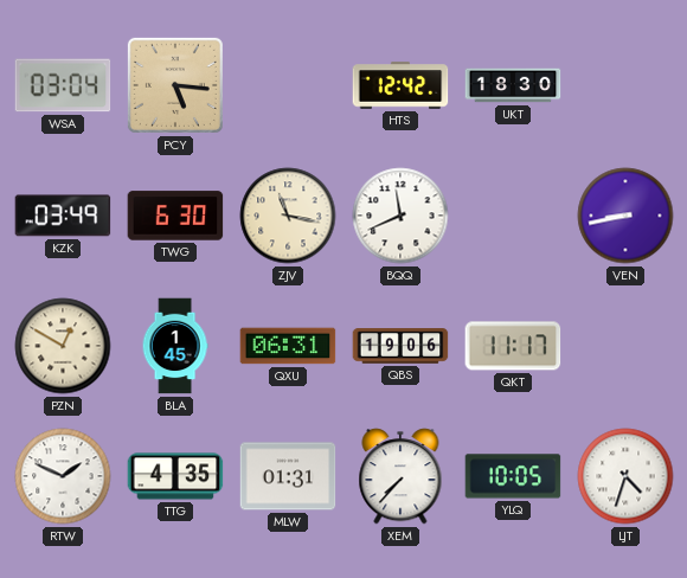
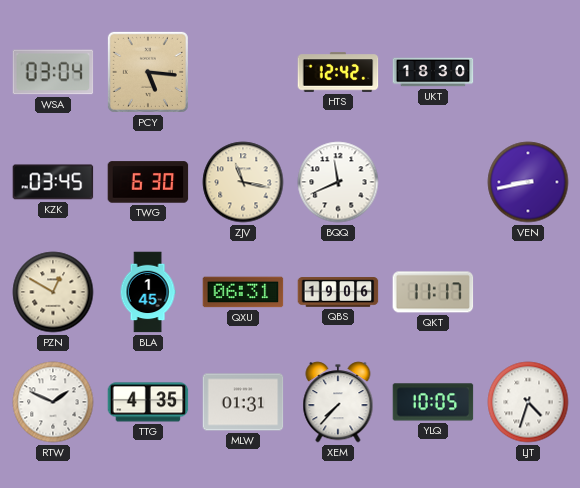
KZK: 03:49 -> 03:45 (53, 182)
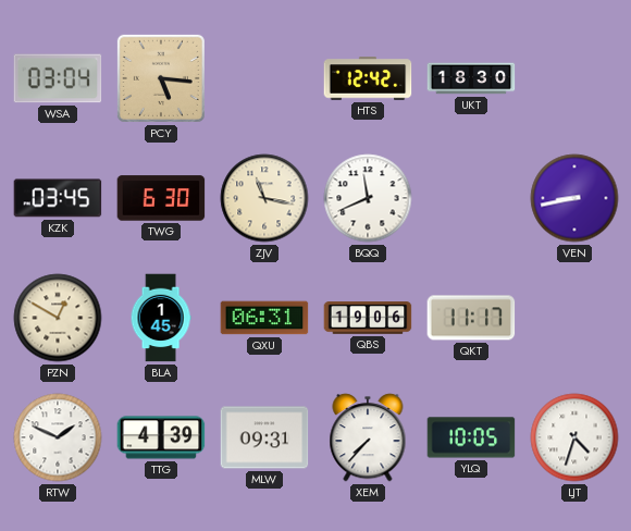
TTG: 4:35 -> 4:39 (161, 437)
MLW: 01:31 -> 09:31 (264, 437)
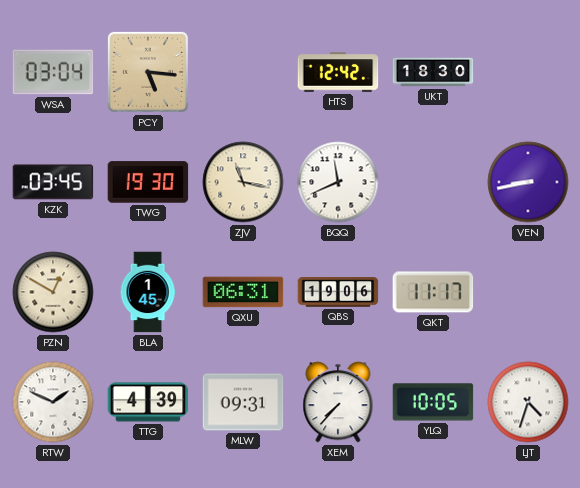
TWG: 6:30 -> 19:30 (148, 182)
